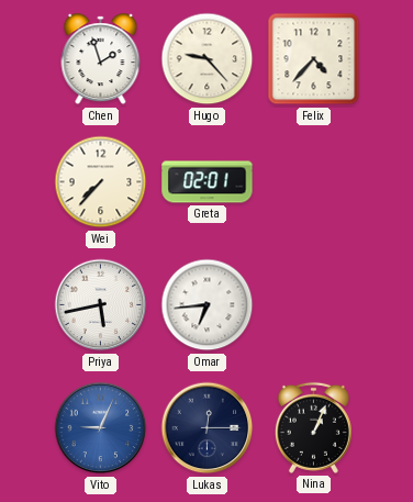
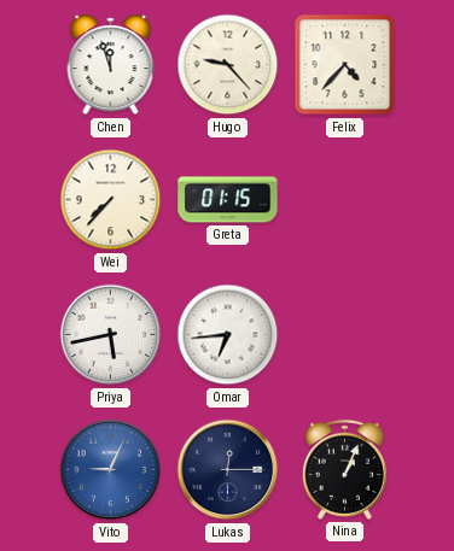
Chen: 1:57 -> 11:57 (111, 65)
Greta: 02:01 -> 01:15 (228, 200)
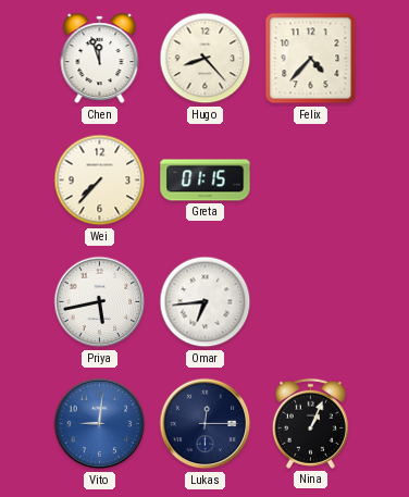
Hugo: 9:23 -> 8:23 (206, 59)
Vito: 9:04 -> 9:01 (100, 424)
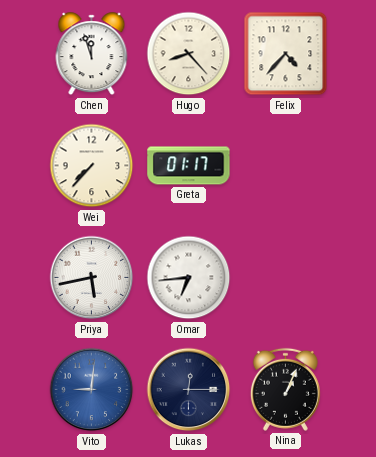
Greta: 01:15 -> 01:17 (189, 166)
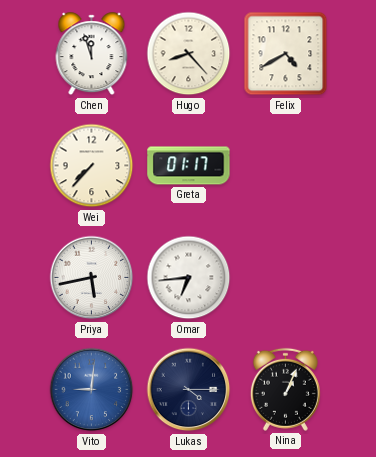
Felix: 4:37 -> 4:40 (286, 54)
Lukas: 12:15 -> 4:15 (189, 390)
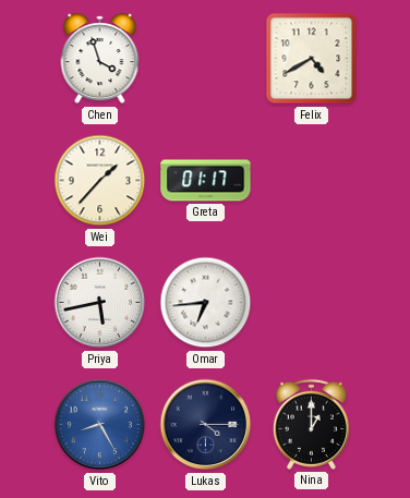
Chen: 11:57 -> 3:57 (100, 59)
Hugo: 8:23 -> none (189, 54)
Wei: 7:37 -> 1:37 (100, 181)
Vito: 9:01 -> 8:25 (100, 425)
Nina: 1:04 -> 1:00 (311, 424)
